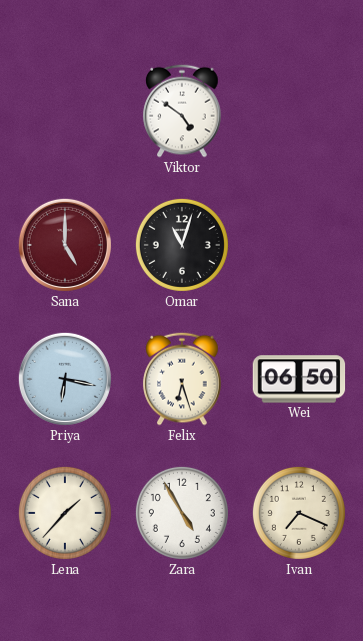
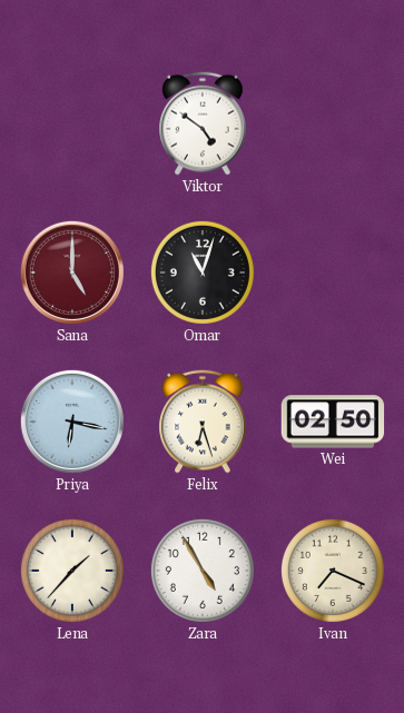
Wei: 06:50 -> 02:50 (333, 422)
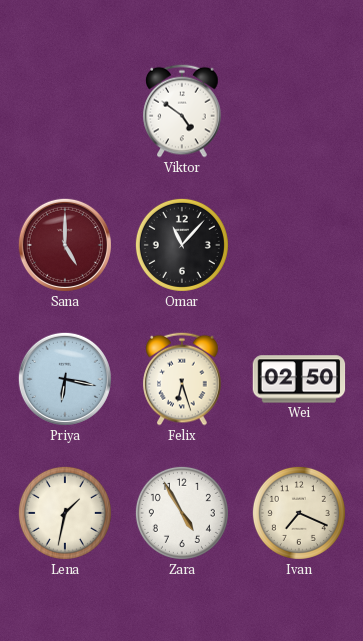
Omar: 11:03 -> 11:07 (182, 245)
Lena: 1:37 -> 1:32 (65, 513)
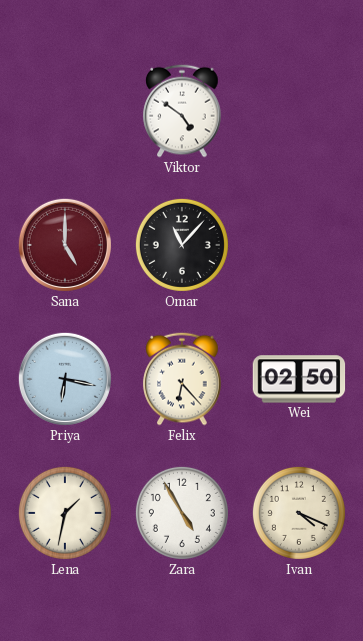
Felix: 6:27 -> 6:23 (182, 379)
Ivan: 7:19 -> 4:19 (299, 513)
